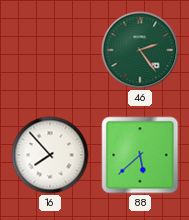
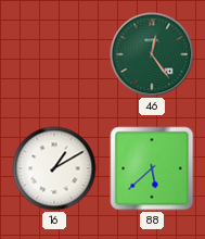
46: 2:24 -> 12:24 (152, 54)
16: 7:53 -> 1:10 (54, 168)
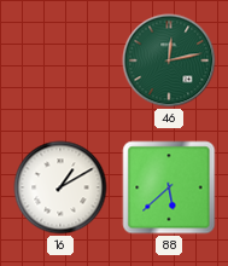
46: 12:24 -> 12:13 (169, 60)
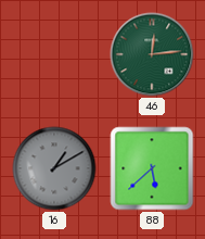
46: 12:13 -> 12:14 (152, 54)
16 dial: white -> grey (54, 168)
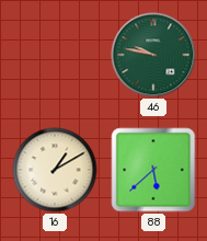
46: 12:14 -> 9:47 (153, 55)
16 dial: grey -> cream (55, 170)
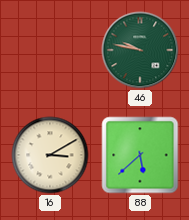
16: 1:10 -> 3:10 (50, 155)
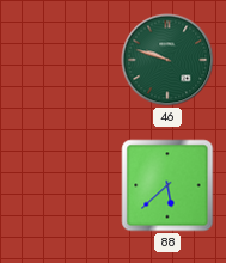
46: 9:47 -> 9:48 (167, 60)
16: 3:10 -> none (50, 155)
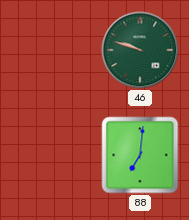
88: 5:38 -> 7:01 (140, 155)
